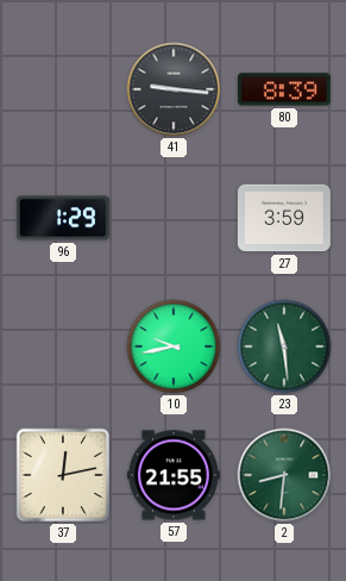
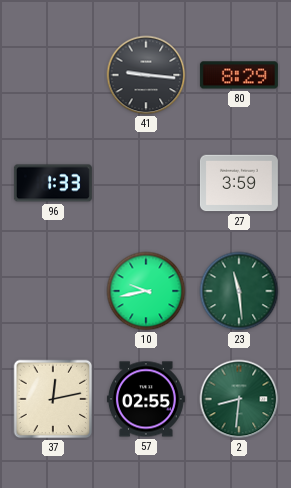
80: 8:39 -> 8:29 (239, 75)
96: 1:29 -> 1:33 (53, 183)
57: 21:55 -> 02:55 (146, 399)
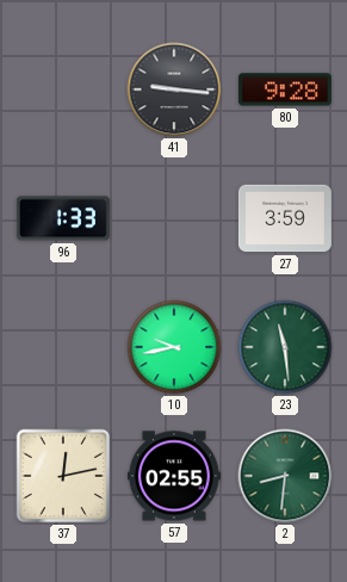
80: 8:29 -> 9:28 (285, 89)
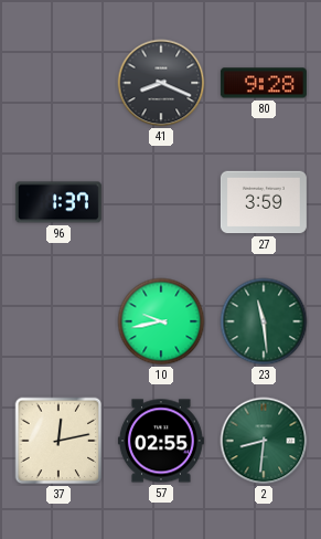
41: 9:16 -> 8:19 (161, 83)
96: 1:33 -> 1:37 (58, 202)
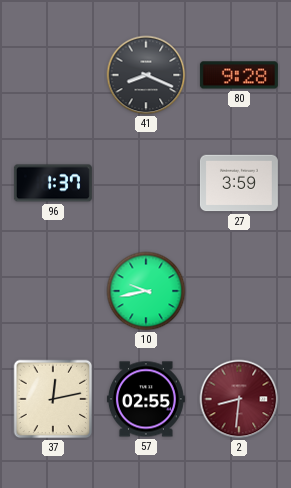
23: 11:29 -> none (264, 321)
2 dial: green -> burgundy (239, 399)
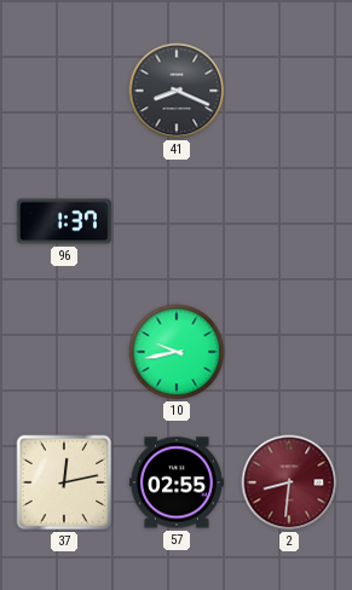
80: 9:28 -> none (239, 75)
27: 3:59 -> none (239, 183)
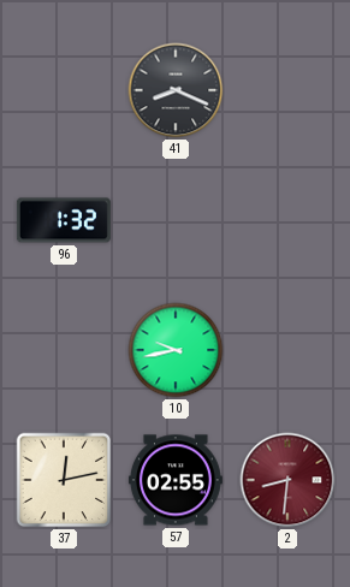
96: 1:37 -> 1:32 (64, 220)
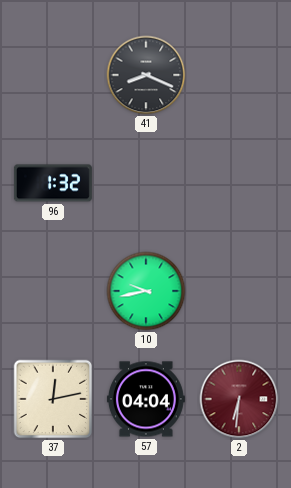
57: 02:55 -> 04:04 (146, 399)
2: 8:31 -> 6:31 (239, 399)
